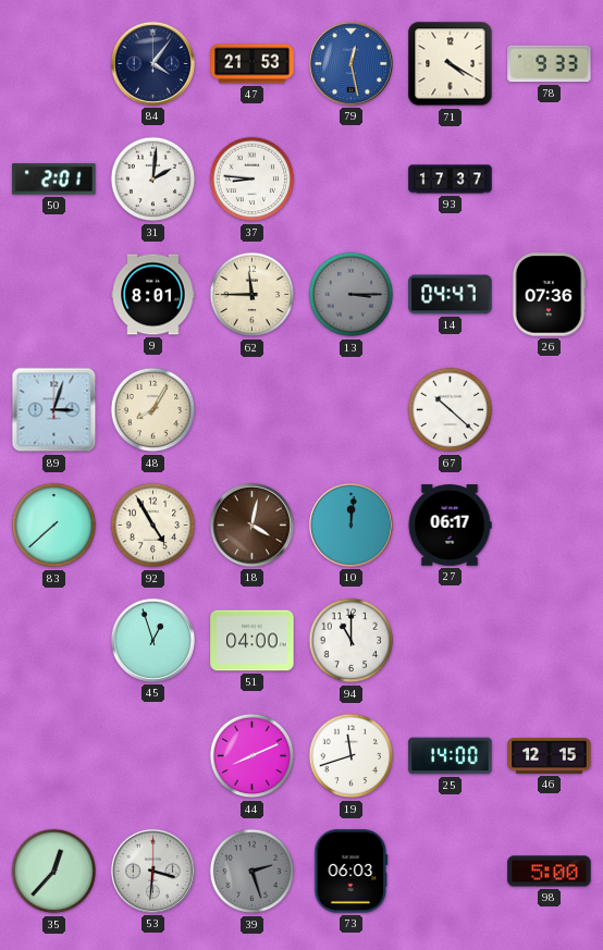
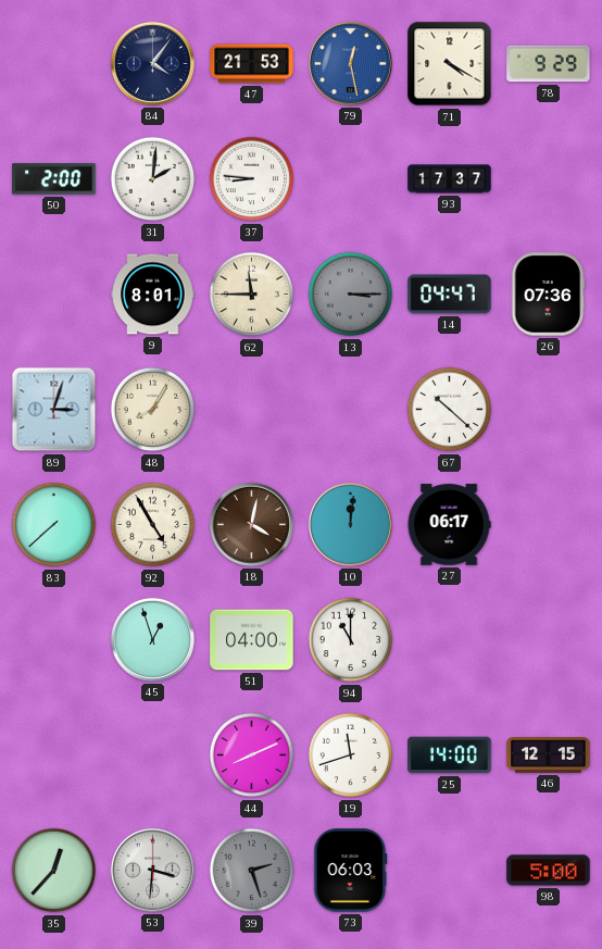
78: 9:33 -> 9:29 (549, 64)
50: 2:01 -> 2:00 (54, 179)
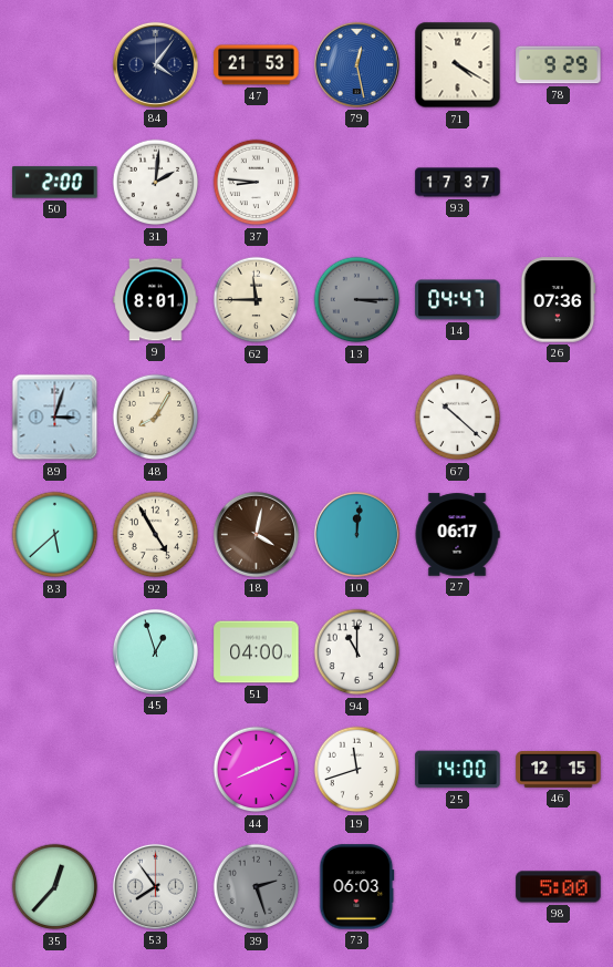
83: 7:38 -> 5:38 (55, 535)
53: 3:31 -> 7:54 (155, 886)
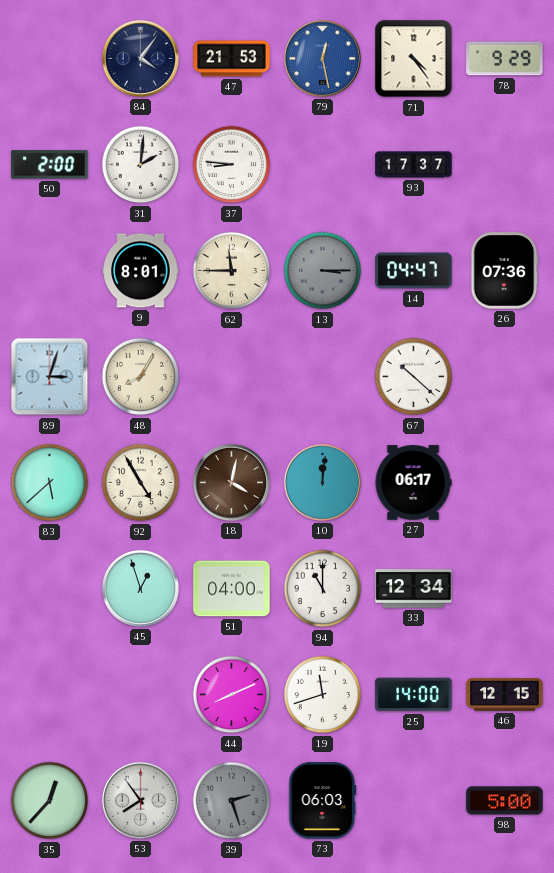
71: 4:20 -> 4:24 (414, 59)
33: none -> 12:34 (414, 589)
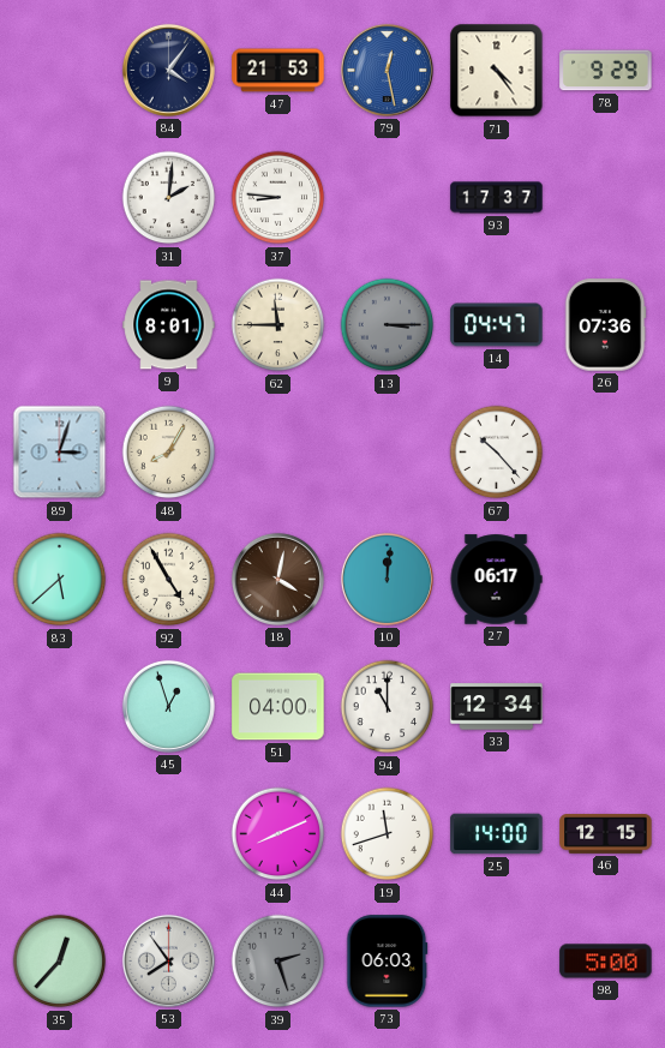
50: 2:00 -> none (50, 165)
67: 10:22 -> 10:23 (497, 453)
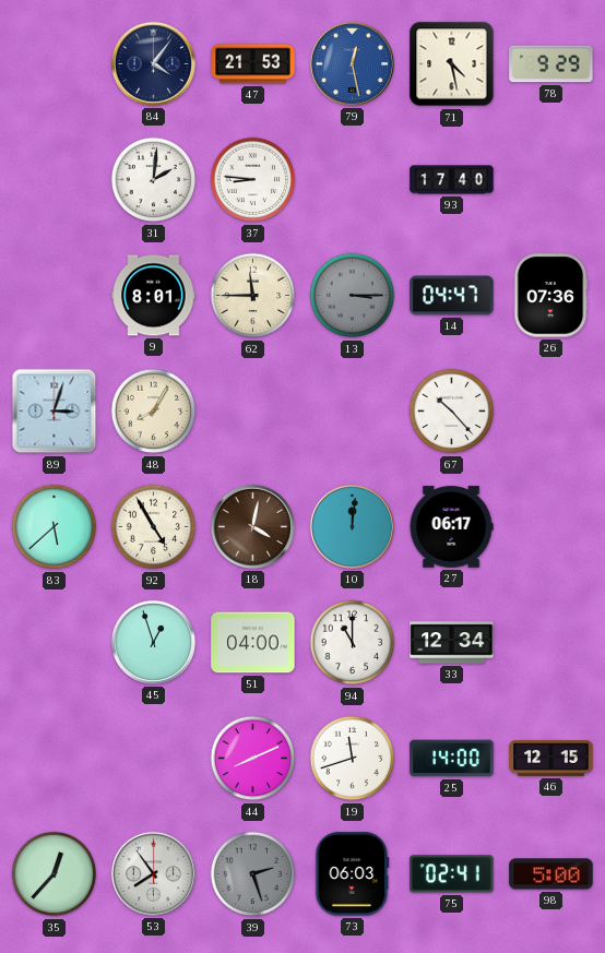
71: 4:24 -> 4:28 (452, 64)
93: 17:37 -> 17:40 (452, 180)
75: none -> 02:41 (452, 874)
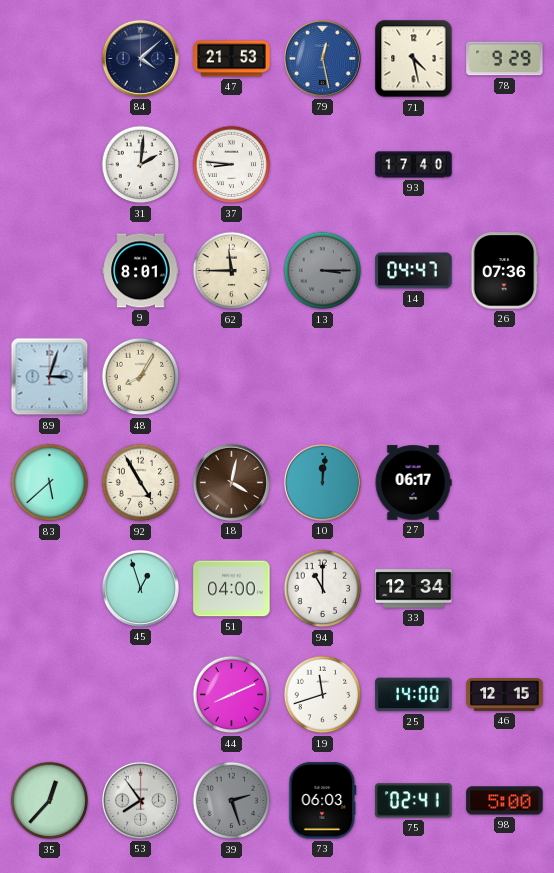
84: 4:06 -> 4:08 (140, 58)
67: 10:23 -> none (452, 412)
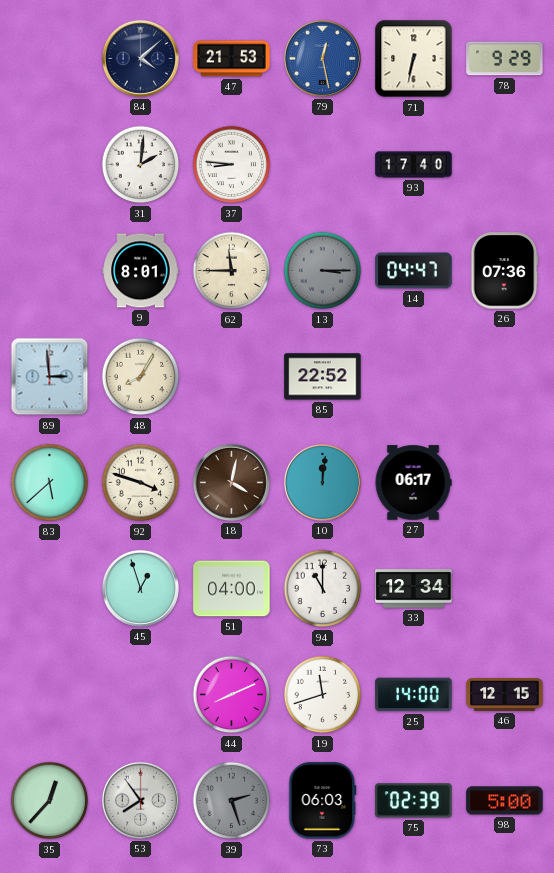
71: 4:28 -> 6:32 (414, 59)
89: 3:03 -> 2:59 (50, 377)
85: none -> 22:52 (323, 377)
92: 4:55 -> 3:48 (141, 483)
75: 02:41 -> 02:39 (414, 801)
